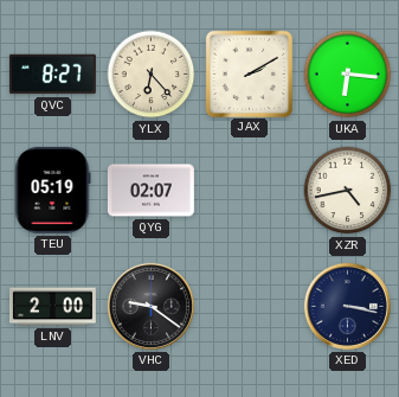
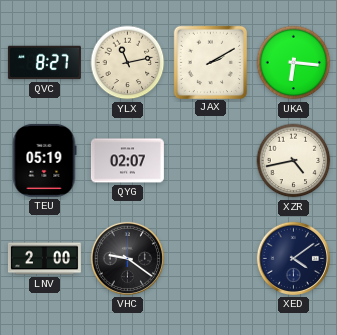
YLX: 6:23 -> 11:13 (128, 63)
XED: 3:17 -> 4:09 (293, 258)
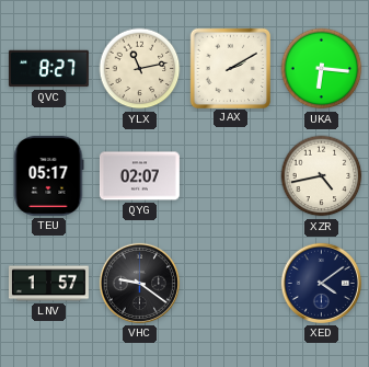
TEU: 05:19 -> 05:17 (48, 175)
LNV: 2:00 -> 1:57 (48, 284)
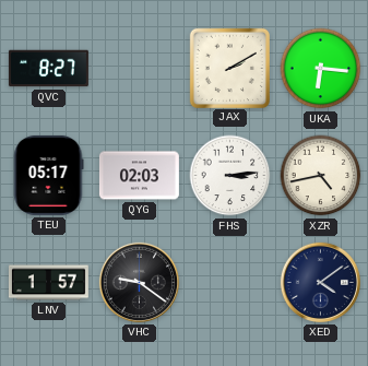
YLX: 11:13 -> none (140, 69)
QYG: 02:07 -> 02:03 (139, 176)
FHS: none -> 3:14 (230, 176)
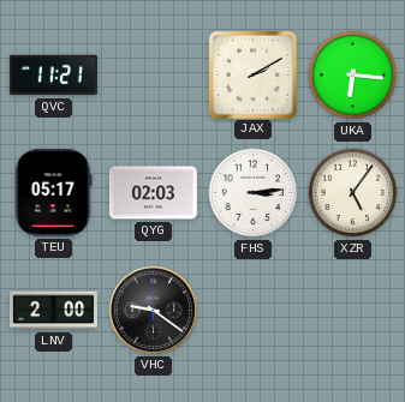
QVC: 8:27 -> 11:21 (53, 76)
XZR: 4:43 -> 5:06 (353, 193)
LNV: 1:57 -> 2:00 (53, 311)
XED: 4:09 -> none (320, 282)
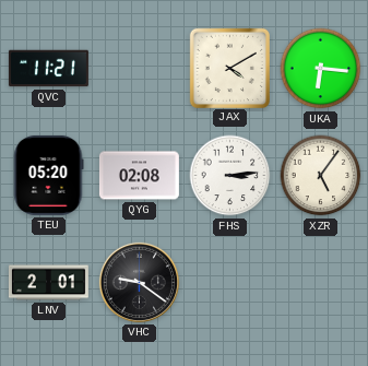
JAX: 2:10 -> 4:10 (229, 68)
TEU: 05:17 -> 05:20 (48, 175)
QYG: 02:03 -> 02:08 (139, 176)
LNV: 2:00 -> 2:01 (48, 283)
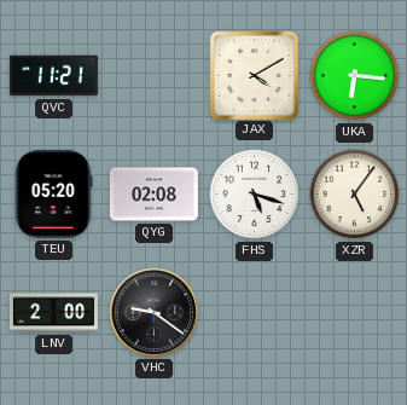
FHS: 3:14 -> 5:18 (255, 195)
LNV: 2:01 -> 2:00 (53, 313)
